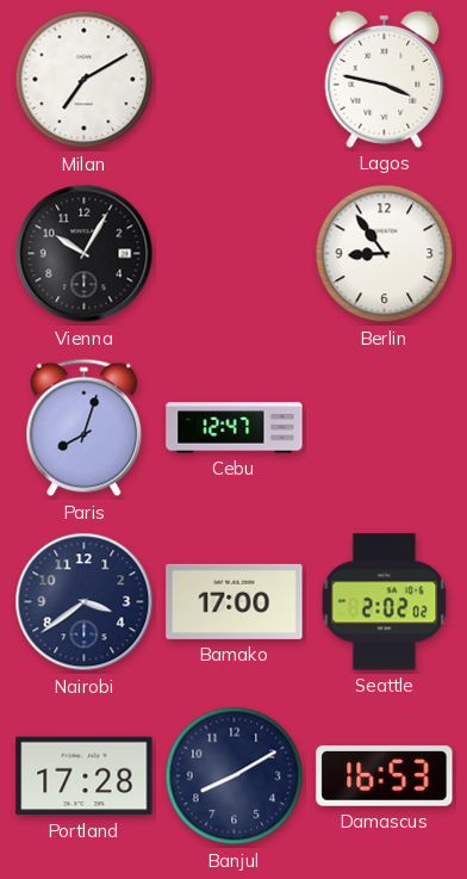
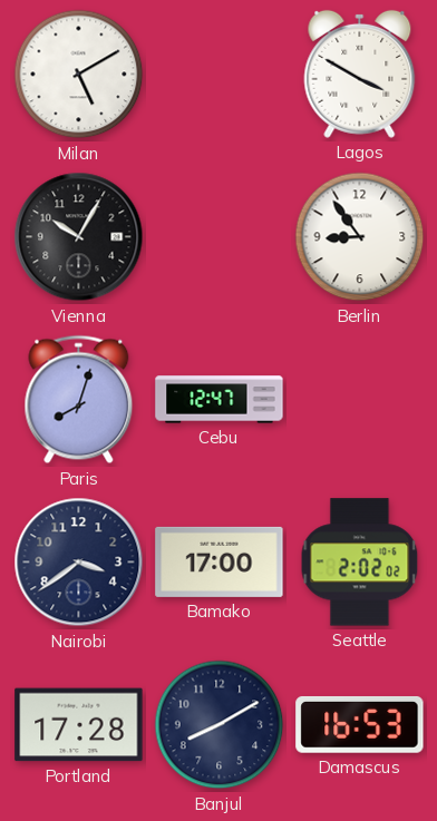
Milan: 7:10 -> 5:10 (79, 75)
Lagos: 3:47 -> 3:50 (360, 74)
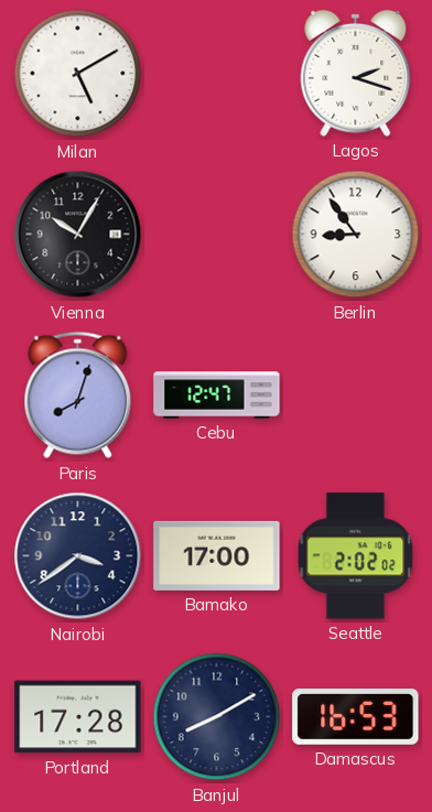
Lagos: 3:50 -> 2:18 (356, 73)
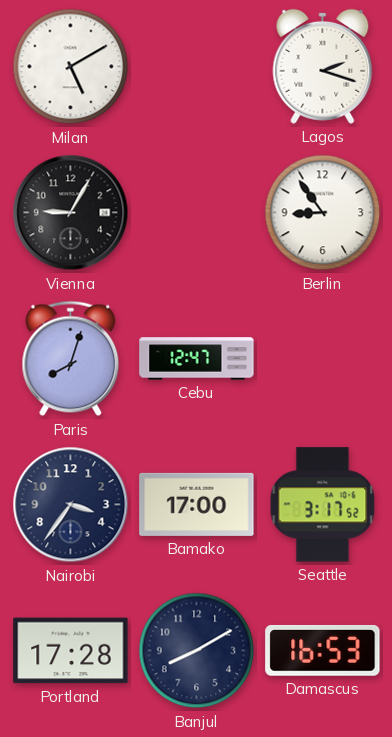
Vienna: 10:05 -> 9:05 (71, 213)
Nairobi: 3:39 -> 3:36 (71, 505)
Seattle: 2:02 -> 3:17 (323, 505)
